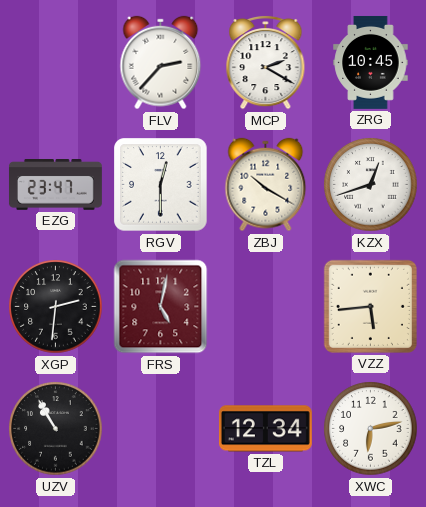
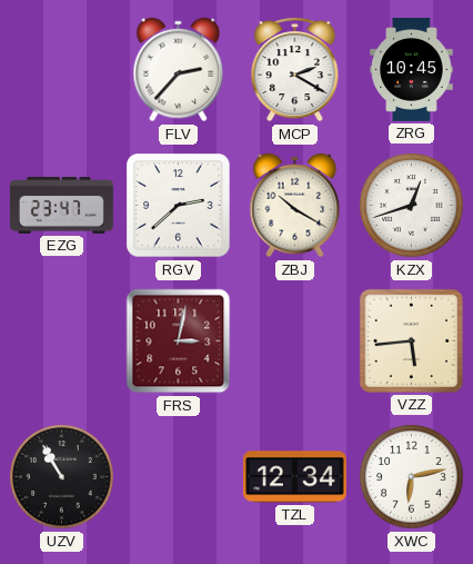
RGV: 12:30 -> 2:38 (179, 206)
XGP: 2:31 -> none (56, 307)
FRS: 5:02 -> 3:02 (179, 342)
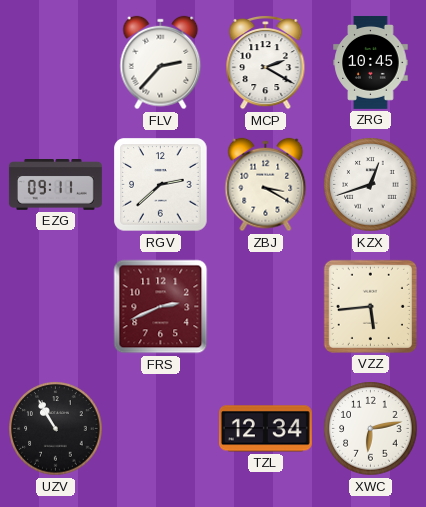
EZG: 23:47 -> 09:11 (55, 185)
ZBJ: 10:20 -> 3:20 (266, 185)
FRS: 3:02 -> 2:41 (161, 307)
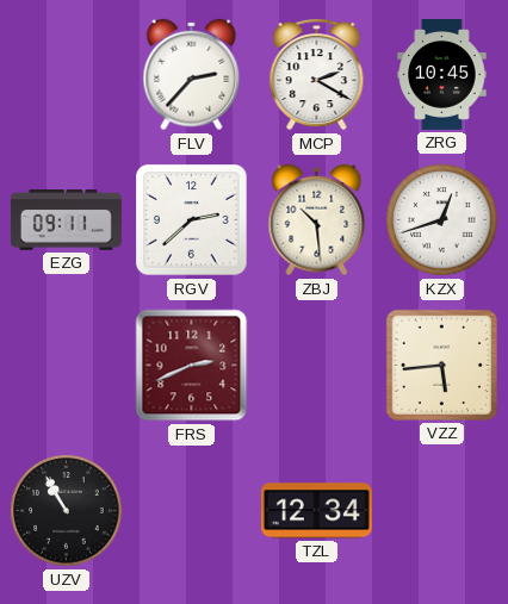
ZBJ: 3:20 -> 10:29 (317, 220)
XWC: 6:13 -> none (371, 429)
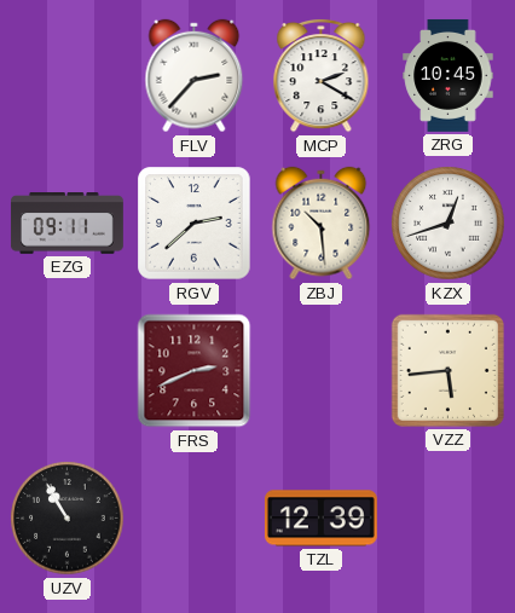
TZL: 12:34 -> 12:39 (320, 519)
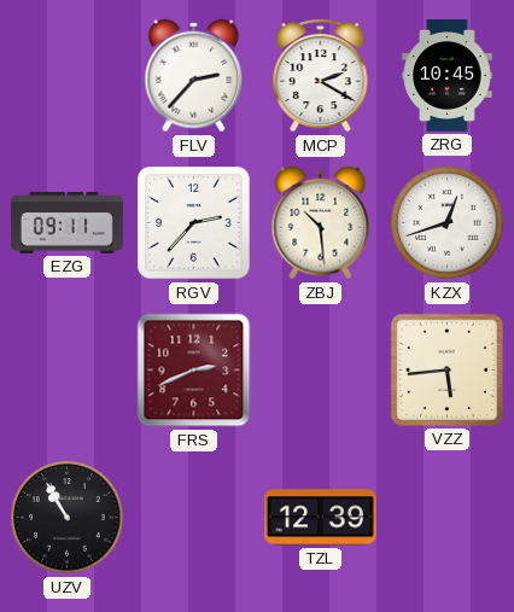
RGV: 2:38 -> 2:37 (194, 223)
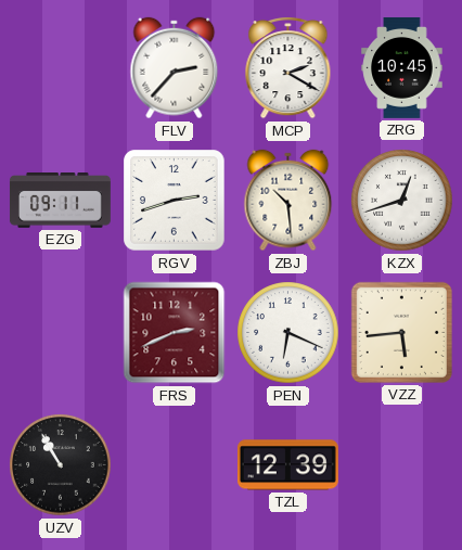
RGV: 2:37 -> 2:42 (175, 201)
PEN: none -> 6:19 (288, 333)
